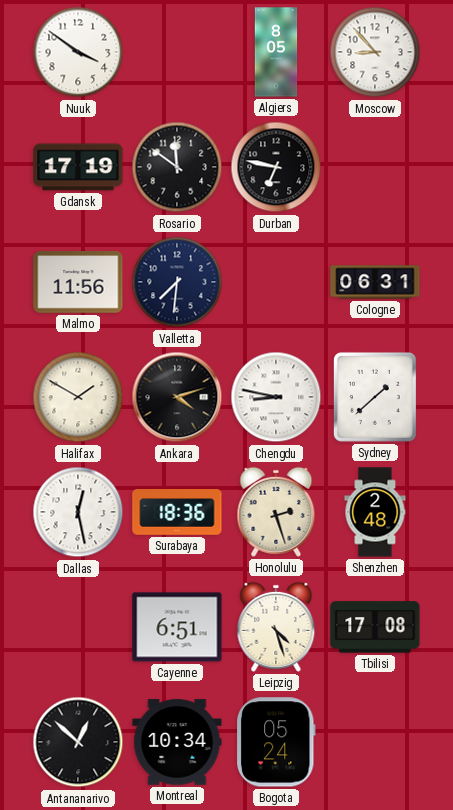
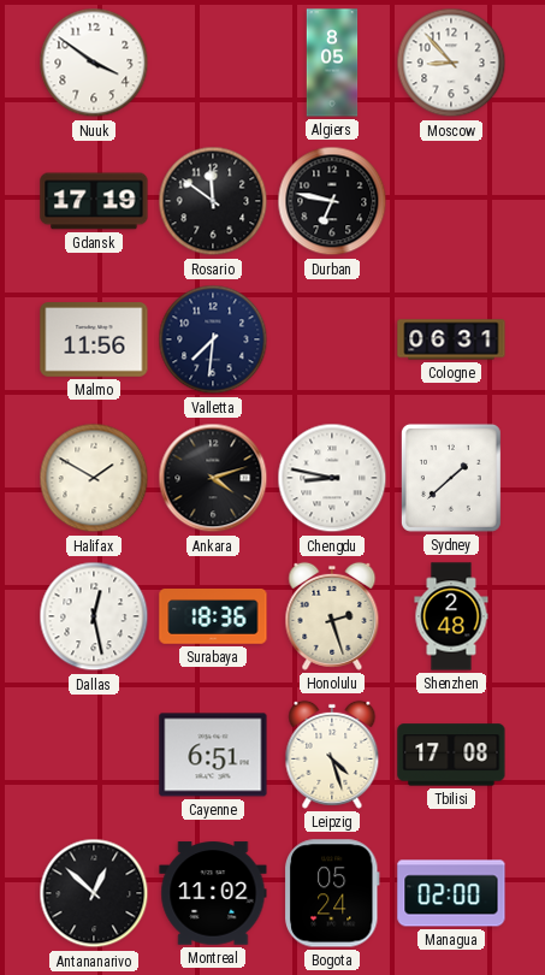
Montreal: 10:34 -> 11:02 (213, 893)
Managua: none -> 02:00 (451, 893)
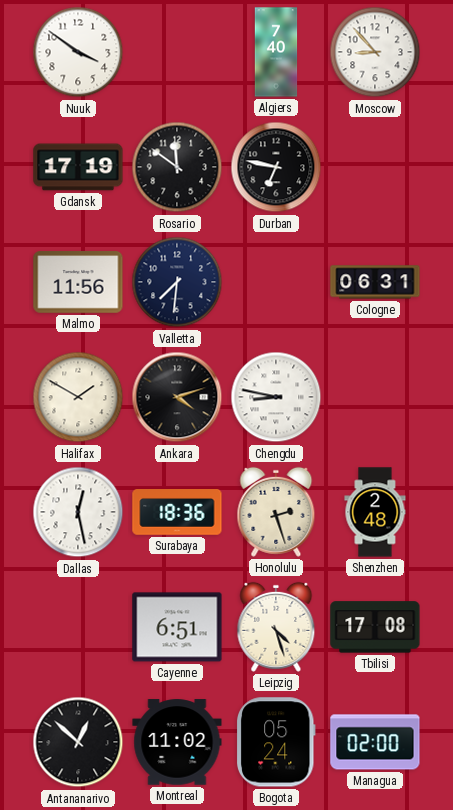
Algiers: 8:05 -> 7:40 (276, 52)
Sydney: 1:38 -> none (451, 478)
